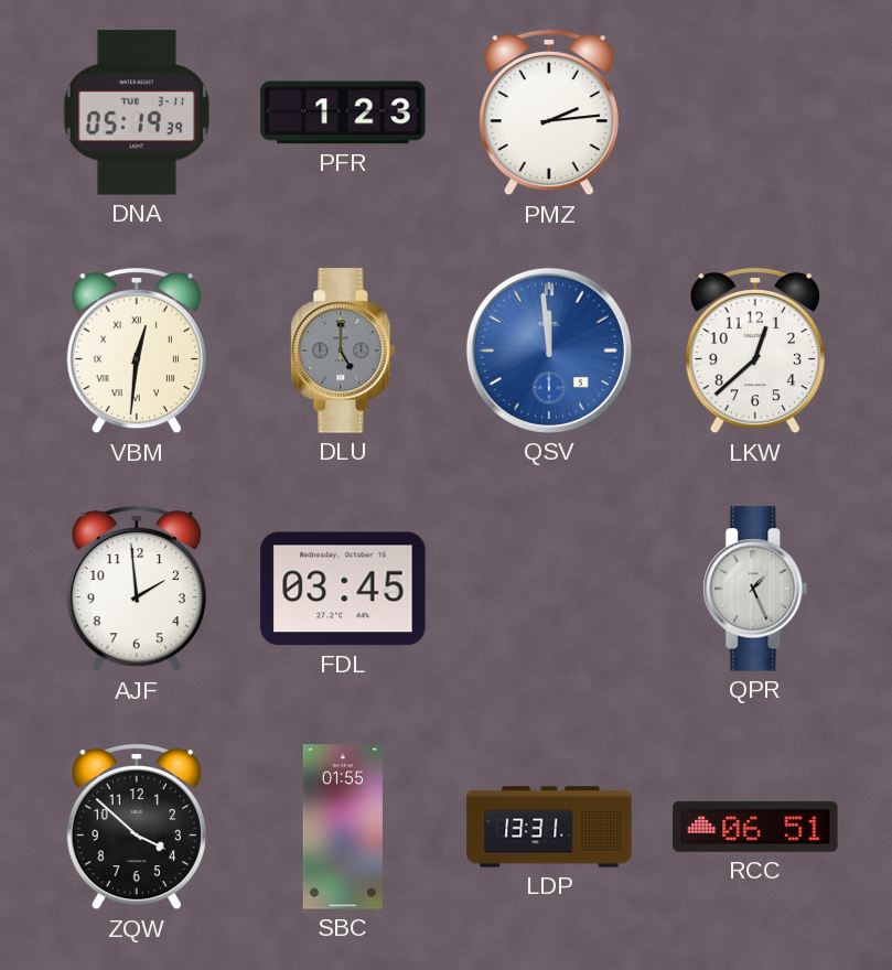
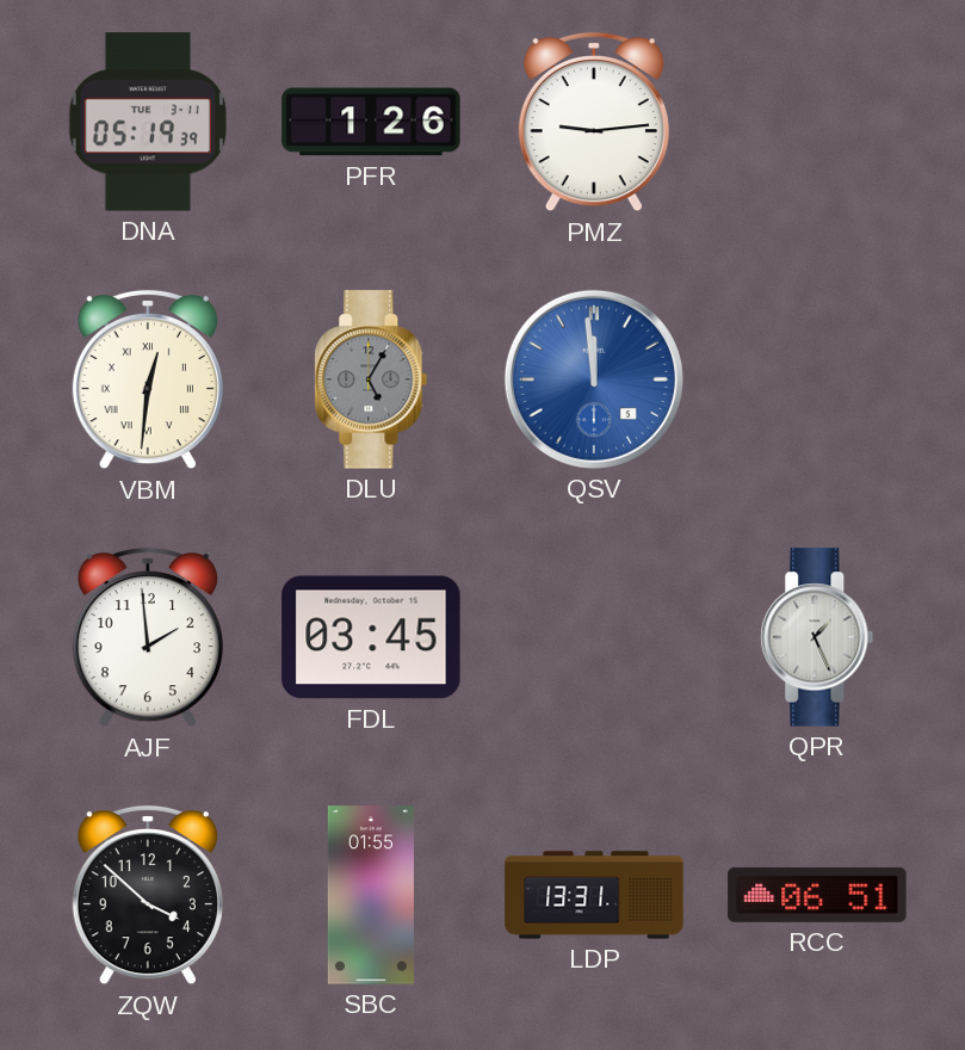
PFR: 1:23 -> 1:26 (371, 122)
PMZ: 2:14 -> 9:14 (594, 122)
DLU: 5:00 -> 5:05 (371, 379)
LKW: 12:38 -> none (755, 351)
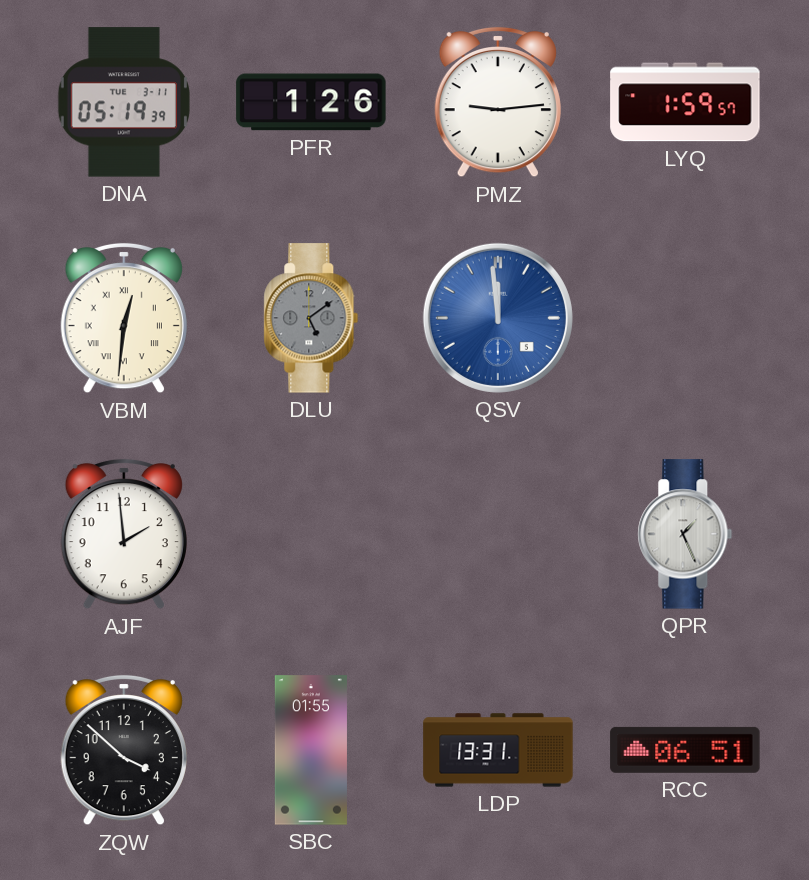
LYQ: none -> 1:59 (685, 102)
DLU: 5:05 -> 5:09 (311, 318)
FDL: 03:45 -> none (371, 637)
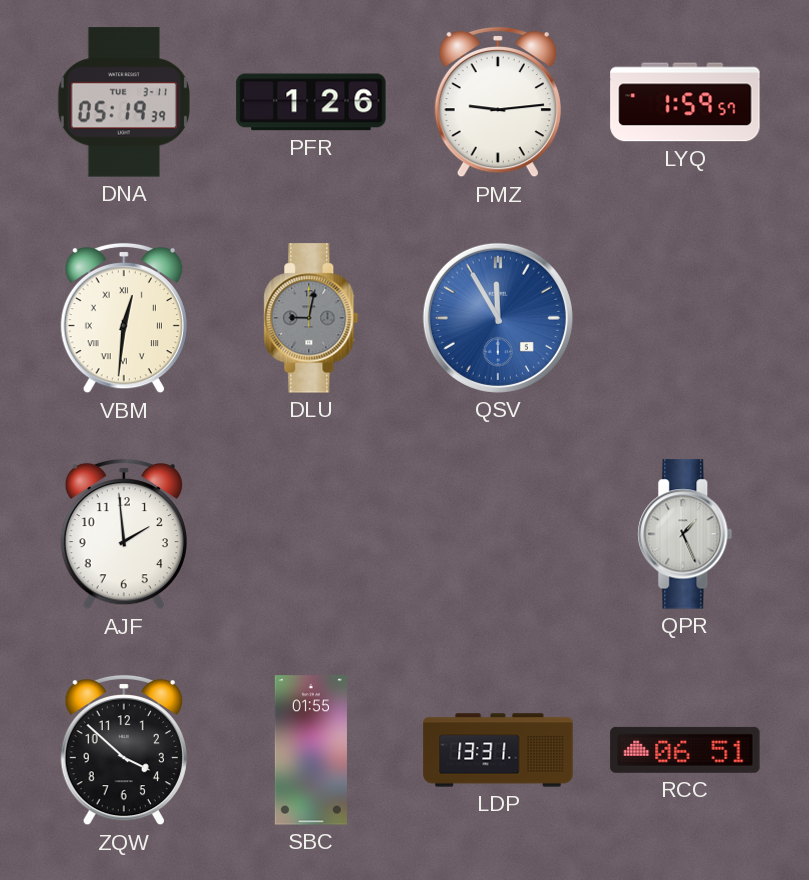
DLU: 5:09 -> 9:02 (311, 318)
QSV: 11:59 -> 11:55 (498, 318)
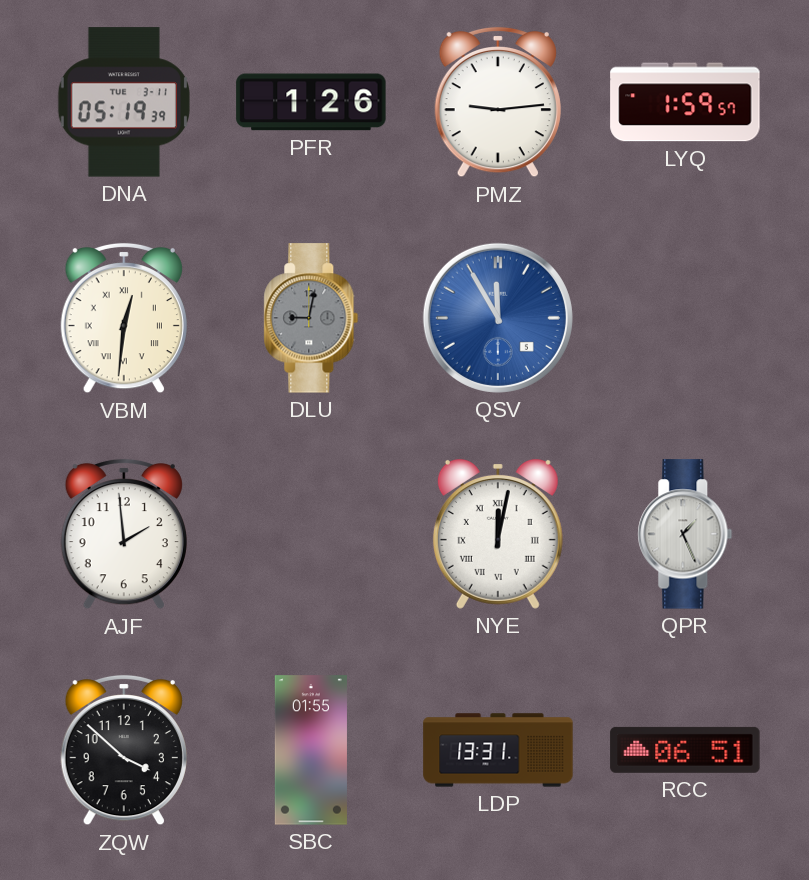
NYE: none -> 12:02 (498, 534)
